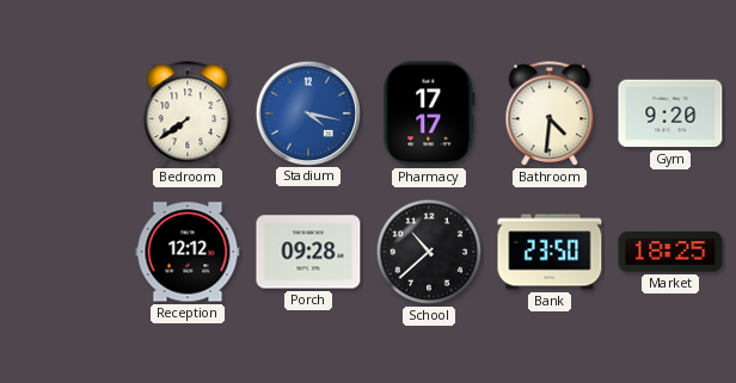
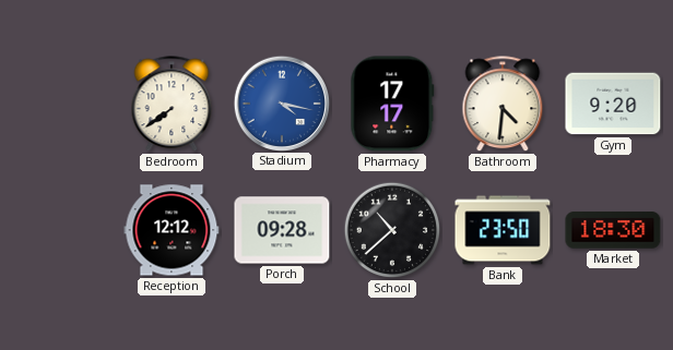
Market: 18:25 -> 18:30 (613, 230)
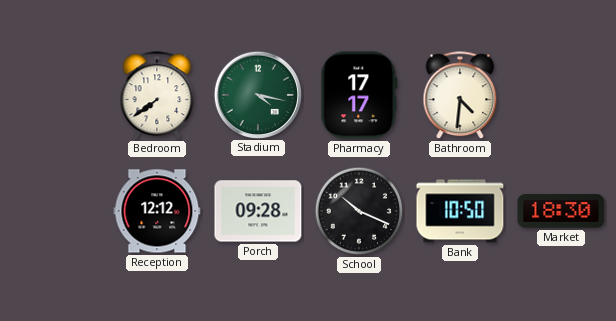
Stadium dial: blue -> green (257, 94)
Gym: 9:20 -> none (613, 104)
School: 10:38 -> 10:19 (359, 211)
Bank: 23:50 -> 10:50 (460, 211)
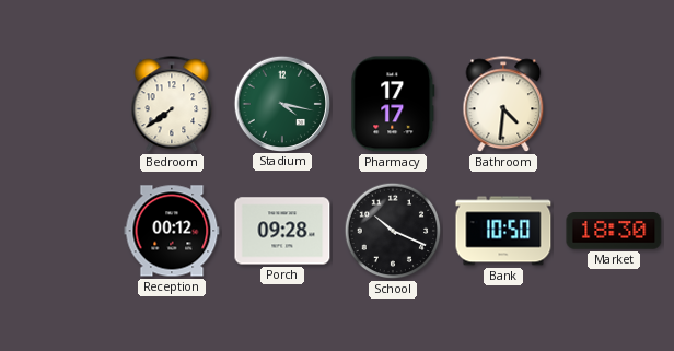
Reception: 12:12 -> 00:12 (172, 231)
